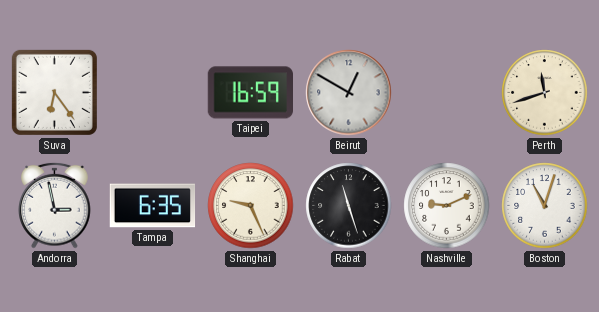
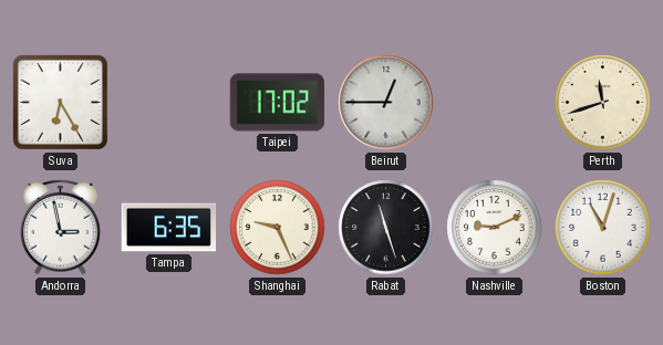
Suva: 6:24 -> 6:25 (60, 102)
Taipei: 16:59 -> 17:02 (277, 103)
Beirut: 12:50 -> 12:45 (386, 103)
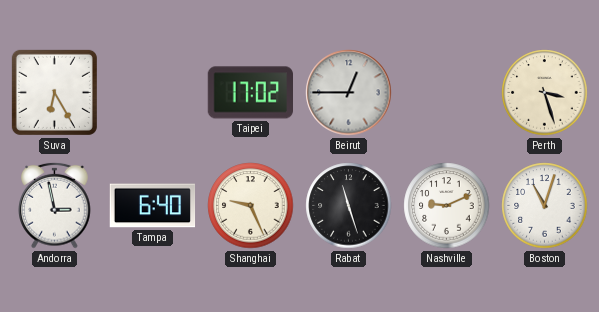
Perth: 11:42 -> 3:27 (545, 93)
Tampa: 6:35 -> 6:40 (153, 206)
